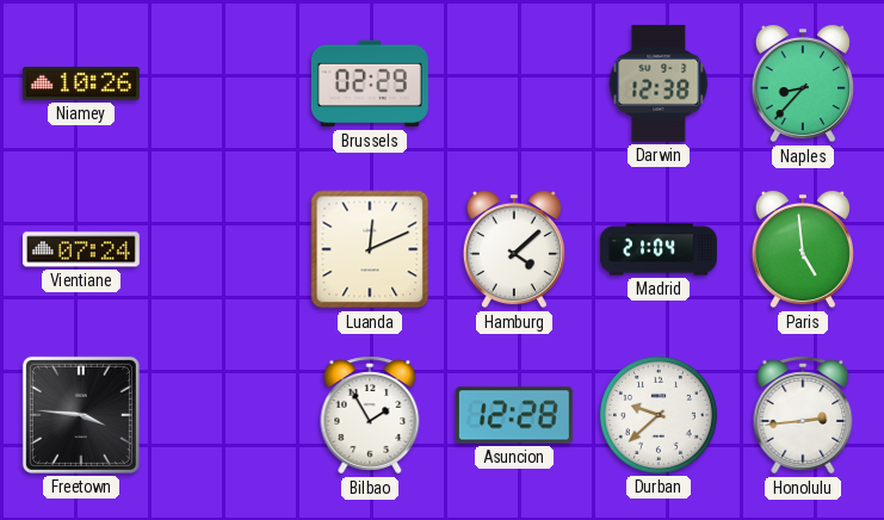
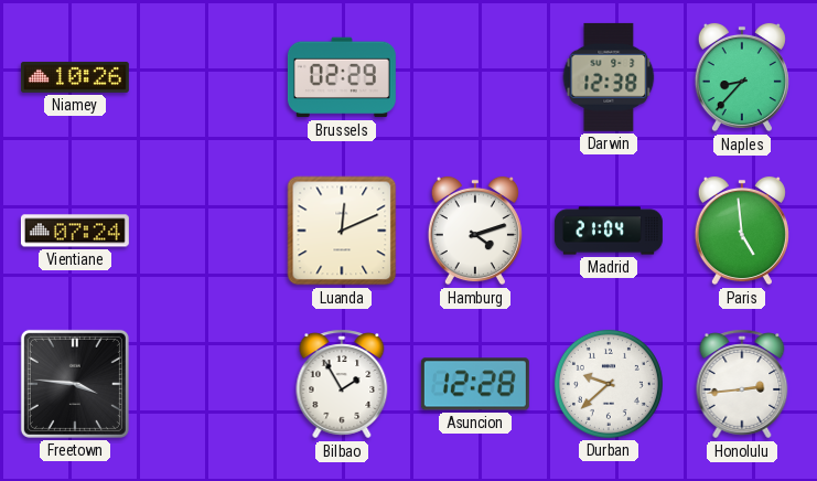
Hamburg: 4:08 -> 4:12 (475, 231)
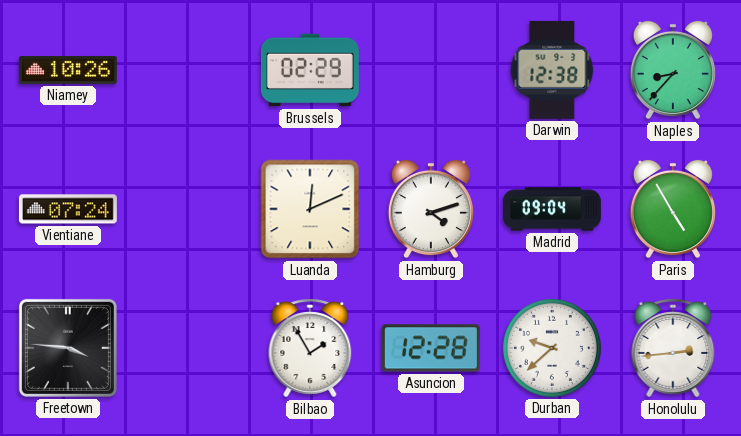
Madrid: 21:04 -> 09:04 (552, 209)
Paris: 4:59 -> 4:55 (673, 209)
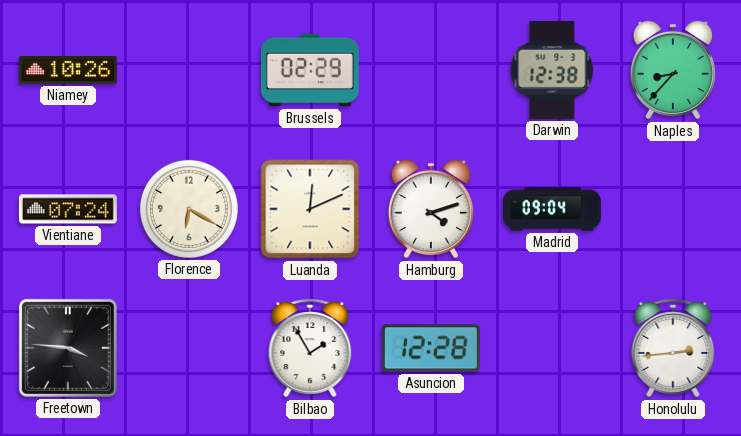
Florence: none -> 6:20 (189, 209)
Paris: 4:55 -> none (673, 209)
Durban: 9:38 -> none (552, 348)
